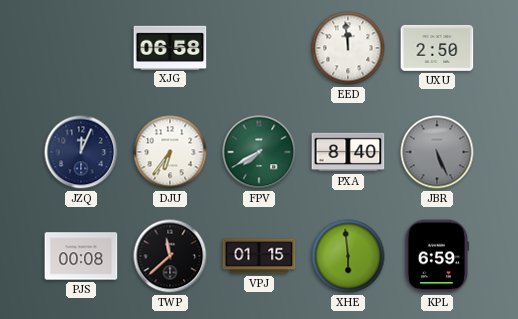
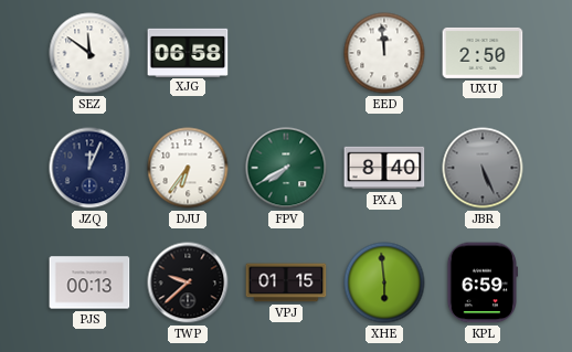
SEZ: none -> 11:51 (89, 53)
PJS: 00:08 -> 00:13 (89, 282)
TWP: 11:38 -> 9:38 (188, 282)
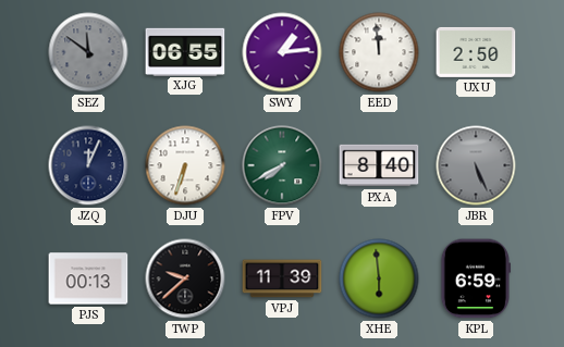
SEZ dial: white -> grey (88, 52)
XJG: 06:58 -> 06:55 (185, 51)
SWY: none -> 1:14 (282, 52)
DJU: 6:36 -> 6:33 (185, 165)
VPJ: 01:15 -> 11:39 (282, 278)
